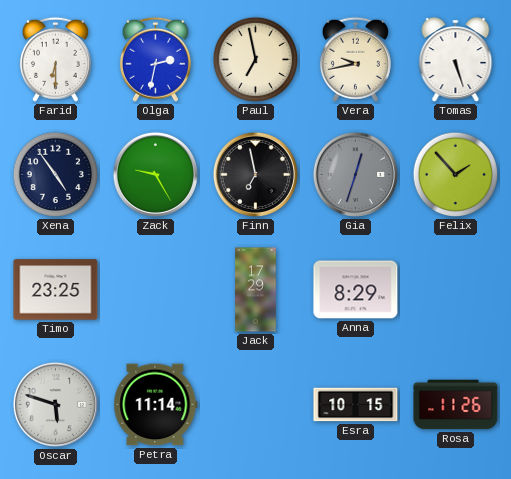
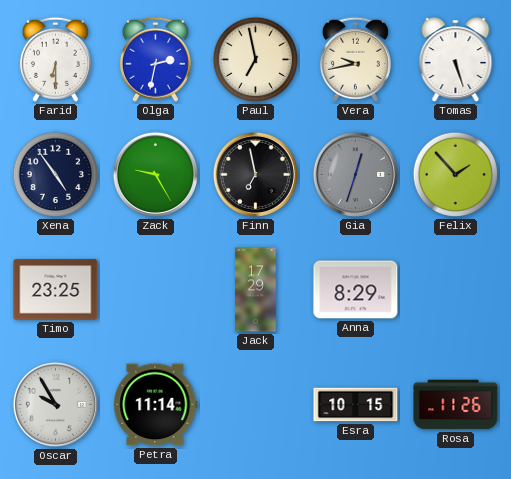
Oscar: 5:48 -> 9:55 (55, 404)
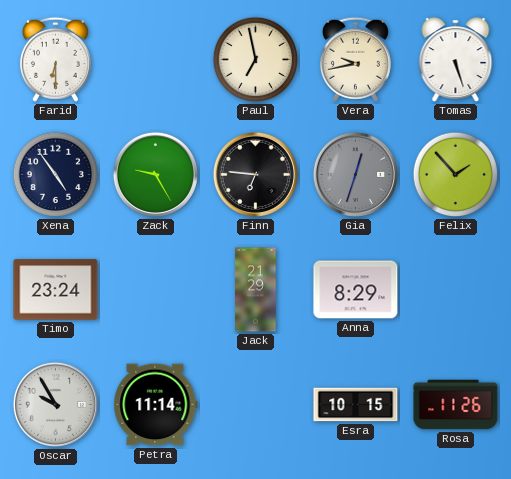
Olga: 2:32 -> none (155, 59)
Finn: 6:58 -> 6:46 (255, 174)
Timo: 23:25 -> 23:24 (56, 290)
Jack: 17:29 -> 21:29 (256, 290)
